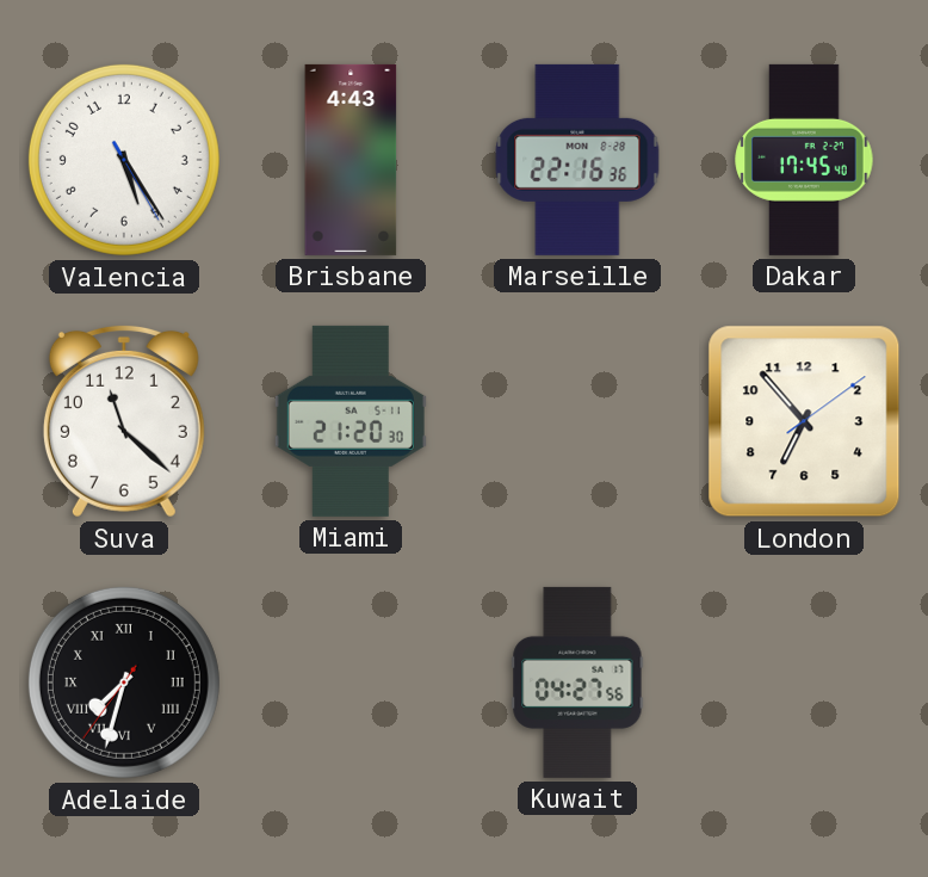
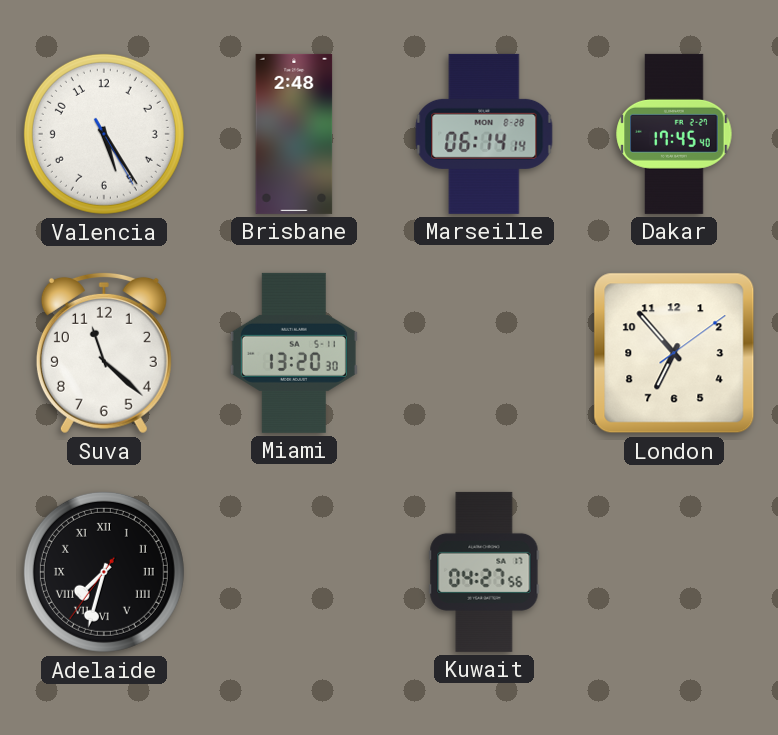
Brisbane: 4:43 -> 2:48 (294, 134)
Marseille: 22:16 -> 06:14 (484, 134)
Miami: 21:20 -> 13:20 (294, 353)
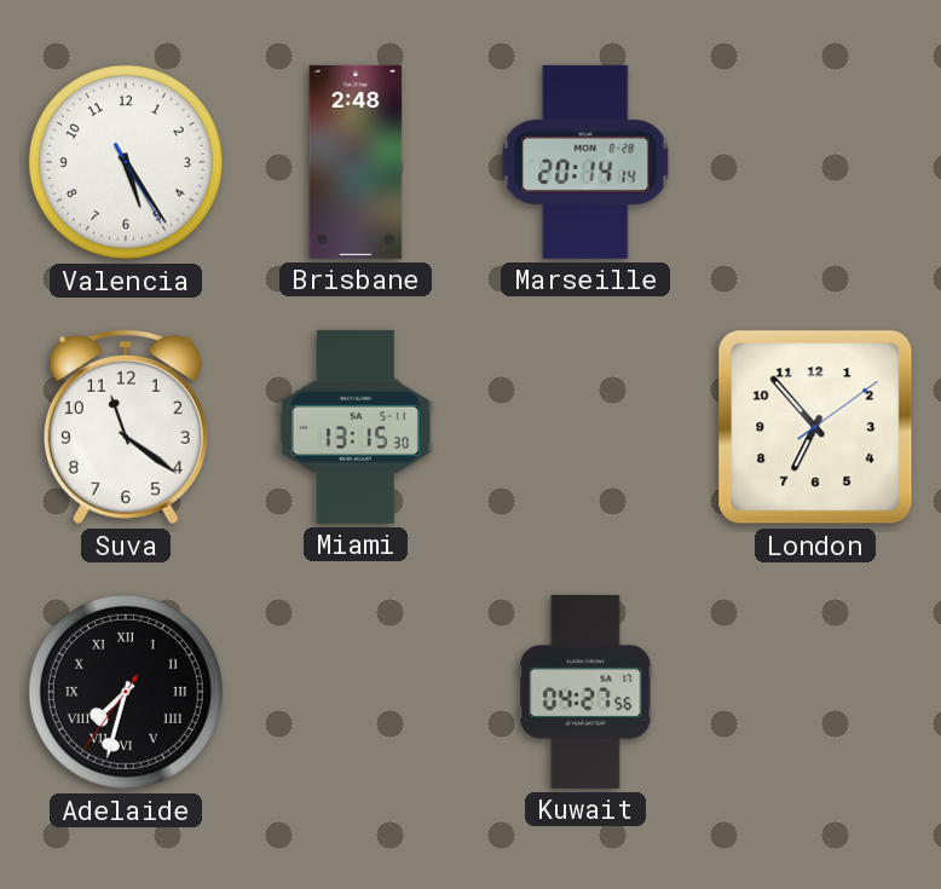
Marseille: 06:14 -> 20:14 (585, 162)
Dakar: 17:45 -> none (674, 134)
Suva: 11:22 -> 11:21 (126, 427)
Miami: 13:20 -> 13:15 (356, 427)
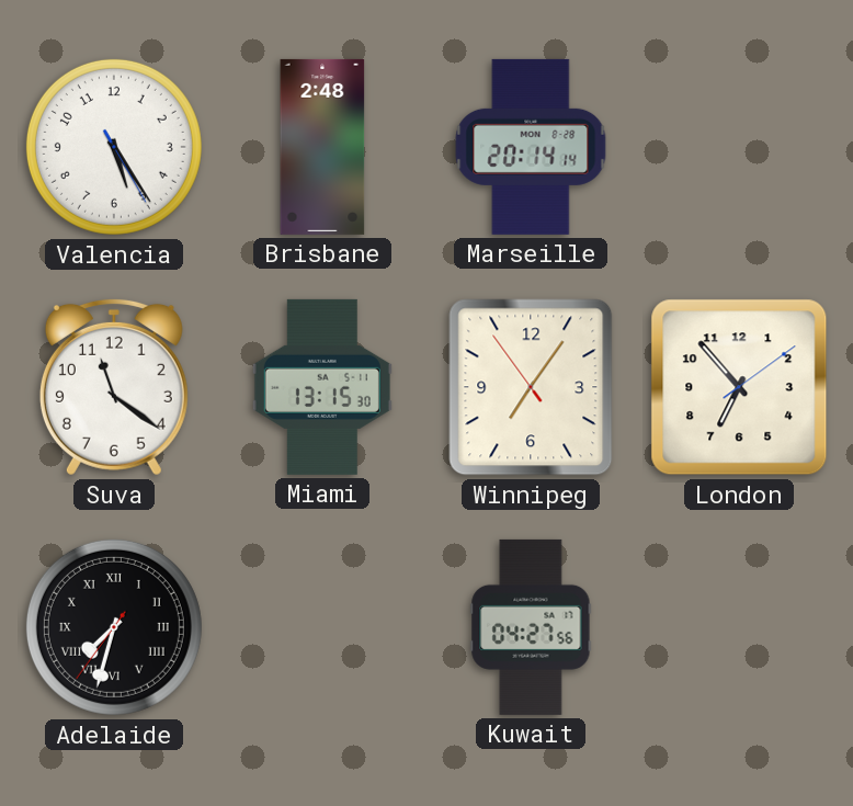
Winnipeg: none -> 7:05 (531, 387)
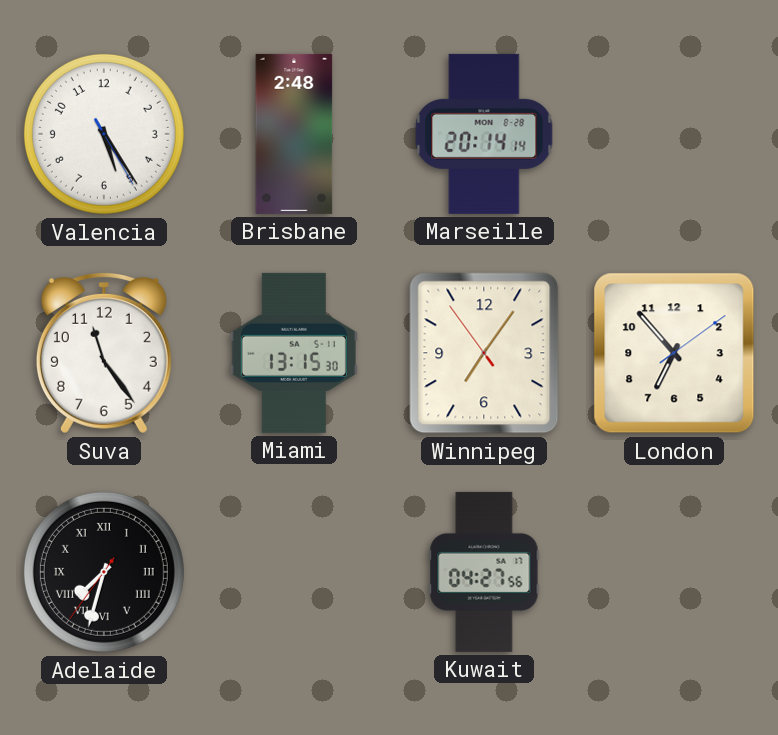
Suva: 11:21 -> 11:24 (104, 353)
